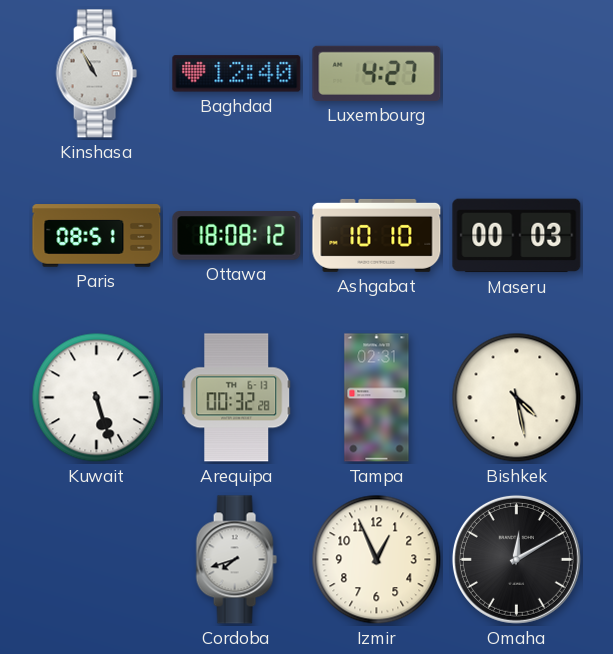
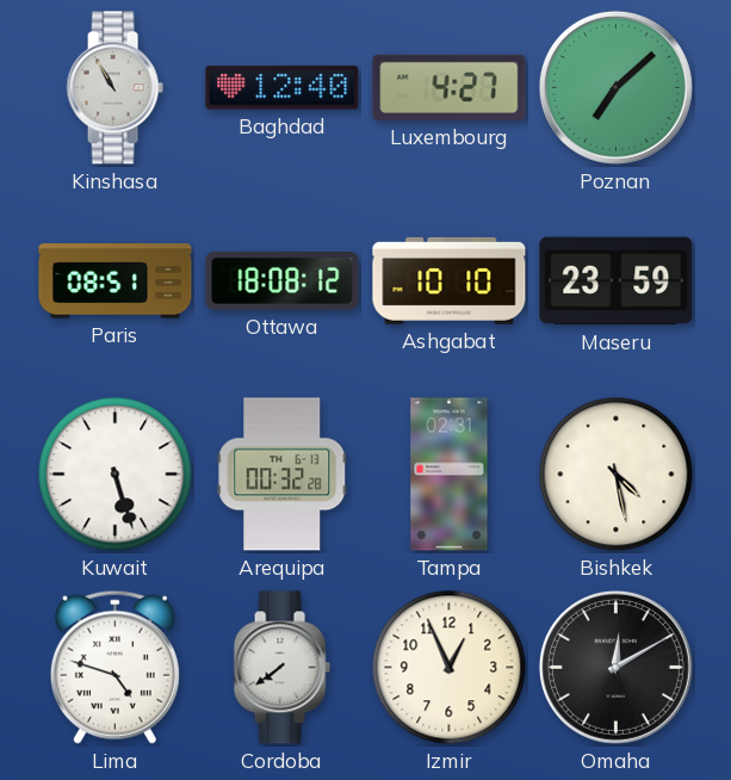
Poznan: none -> 7:08 (615, 87)
Maseru: 00:03 -> 23:59 (617, 281)
Lima: none -> 4:48 (114, 667)
Cordoba: 7:42 -> 7:39 (281, 668)
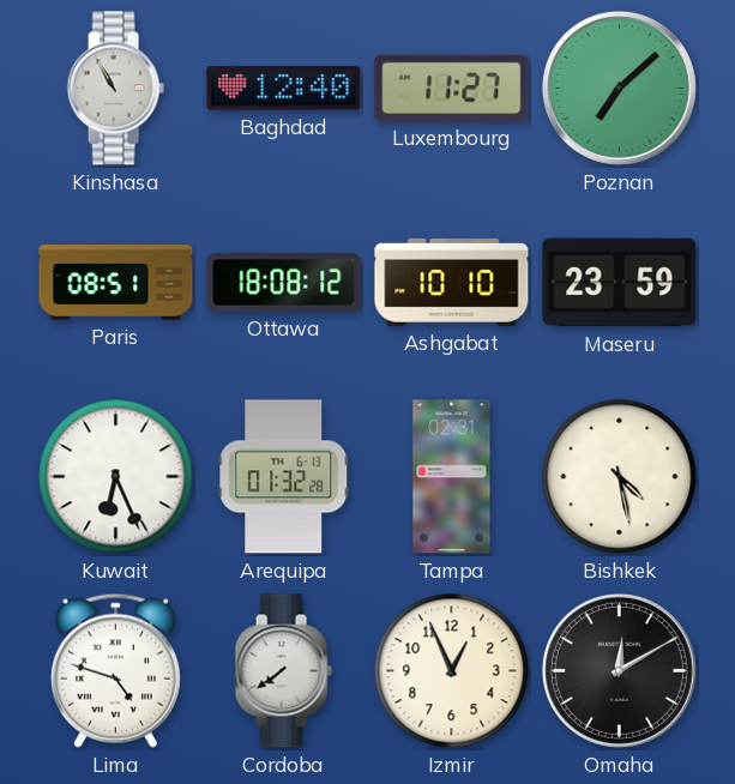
Luxembourg: 4:27 -> 11:27 (452, 88)
Kuwait: 5:27 -> 6:26 (116, 477)
Arequipa: 00:32 -> 01:32 (284, 477)
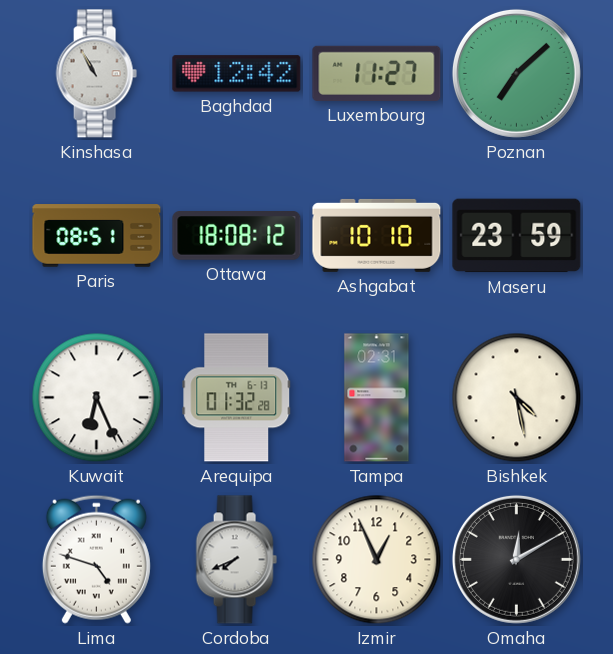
Baghdad: 12:40 -> 12:42 (237, 74)
Cordoba: 7:39 -> 7:41 (236, 560)
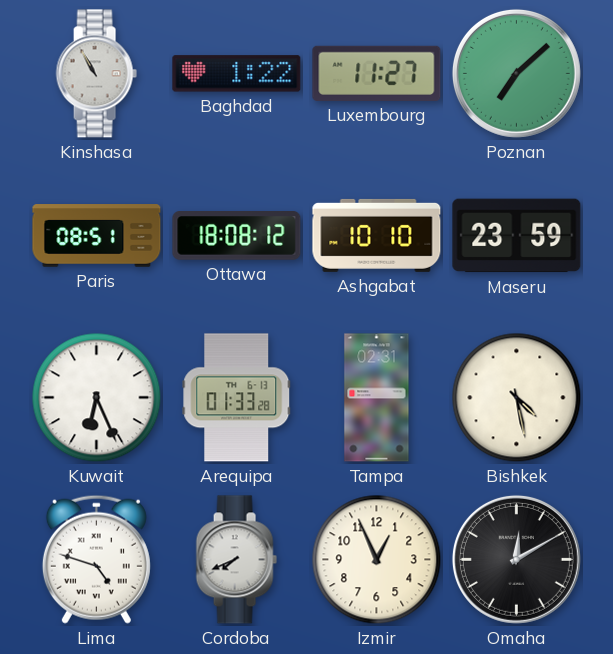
Baghdad: 12:42 -> 1:22 (237, 74)
Arequipa: 01:32 -> 01:33 (237, 398)
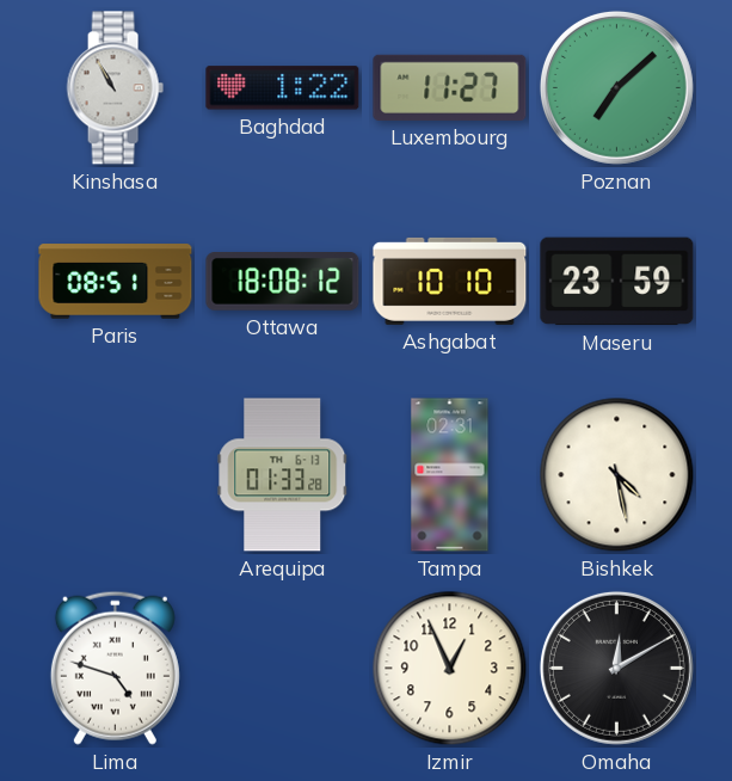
Kuwait: 6:26 -> none (97, 398)
Cordoba: 7:41 -> none (236, 560)
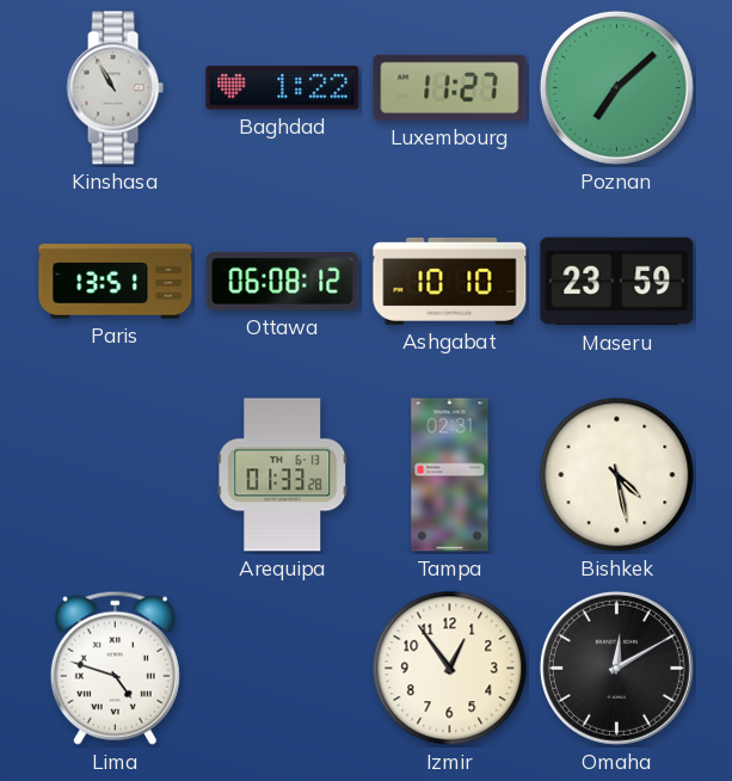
Paris: 08:51 -> 13:51 (116, 282)
Ottawa: 18:08 -> 06:08 (283, 282)
Izmir: 12:56 -> 12:54 (450, 669)
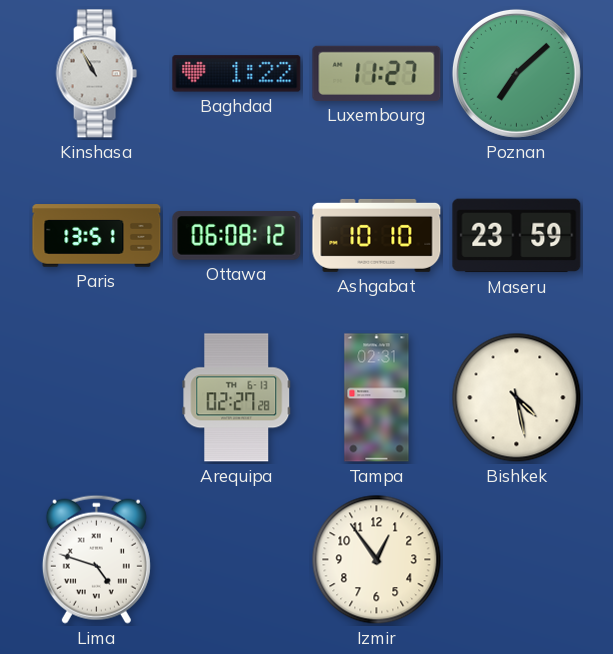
Arequipa: 01:33 -> 02:27 (237, 398)
Omaha: 12:10 -> none (616, 668)
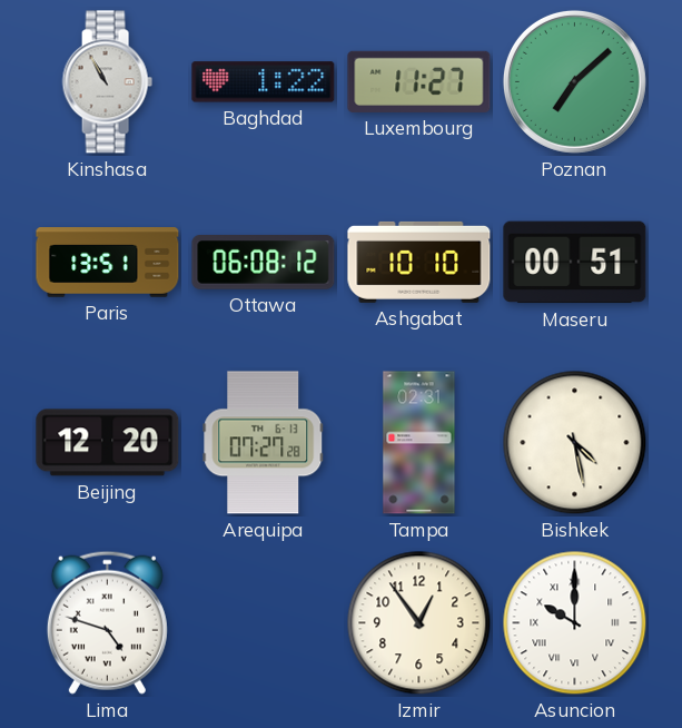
Maseru: 23:59 -> 00:51 (575, 263)
Beijing: none -> 12:20 (108, 443)
Arequipa: 02:27 -> 07:27 (264, 443)
Asuncion: none -> 10:00 (575, 623)
